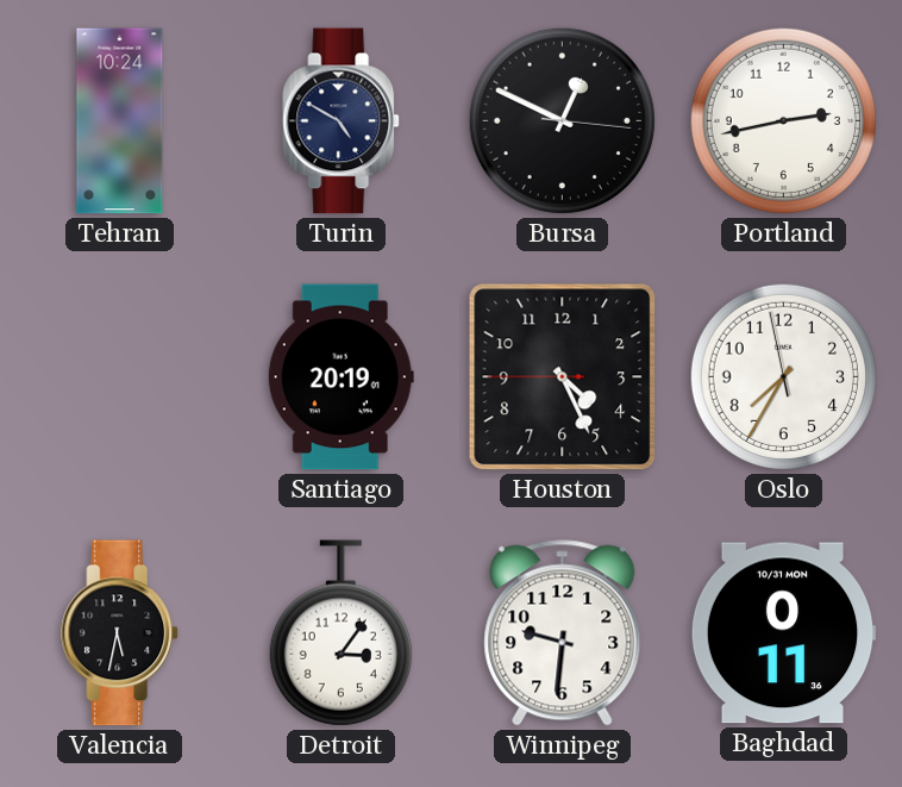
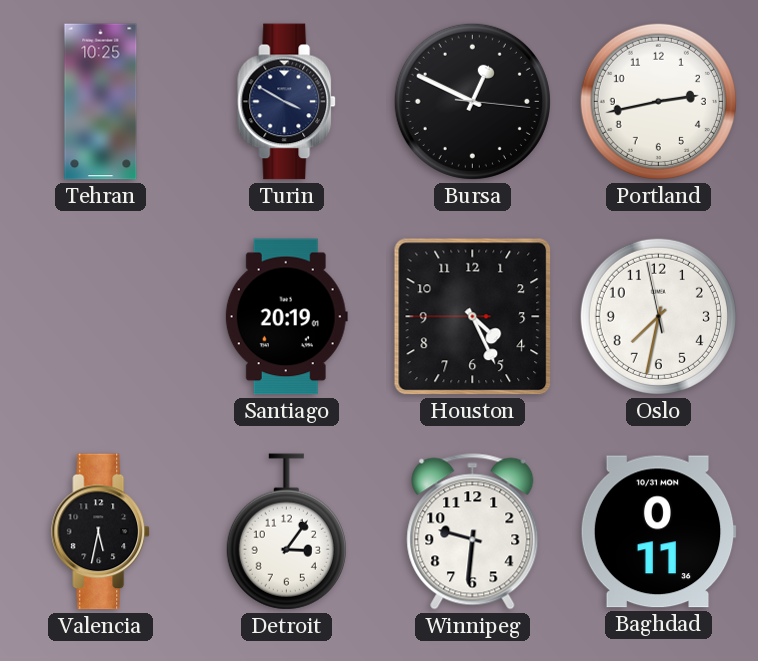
Tehran: 10:24 -> 10:25 (101, 102)
Turin: 4:50 -> 3:50 (287, 102)
Oslo: 7:34 -> 7:31 (658, 316)
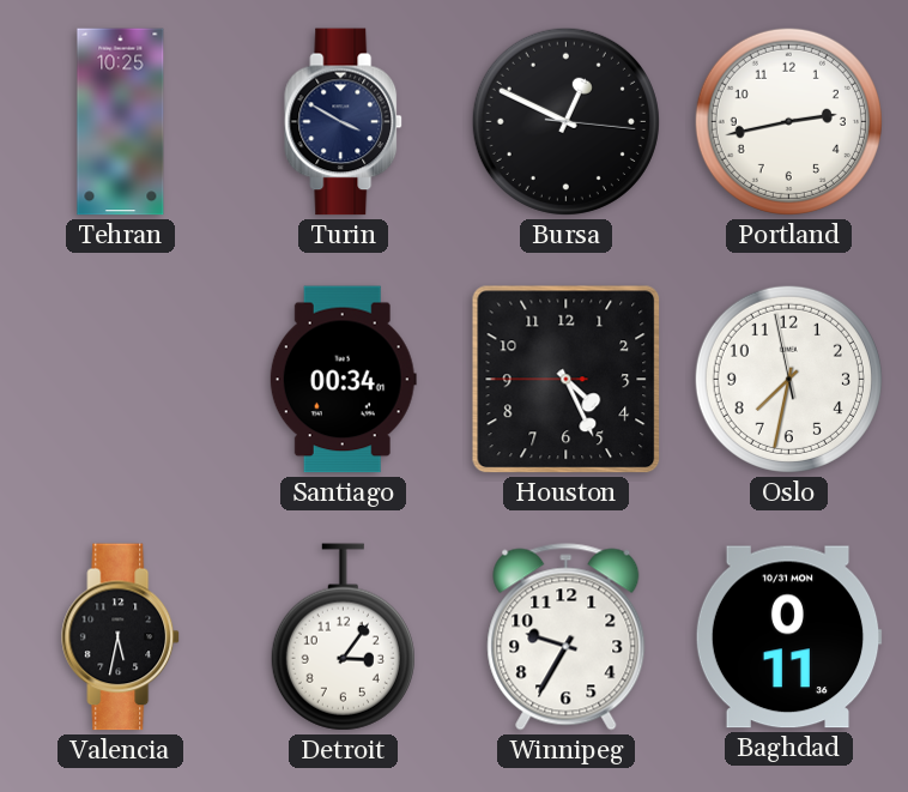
Santiago: 20:19 -> 00:34 (343, 380)
Winnipeg: 9:31 -> 9:35 (567, 637)
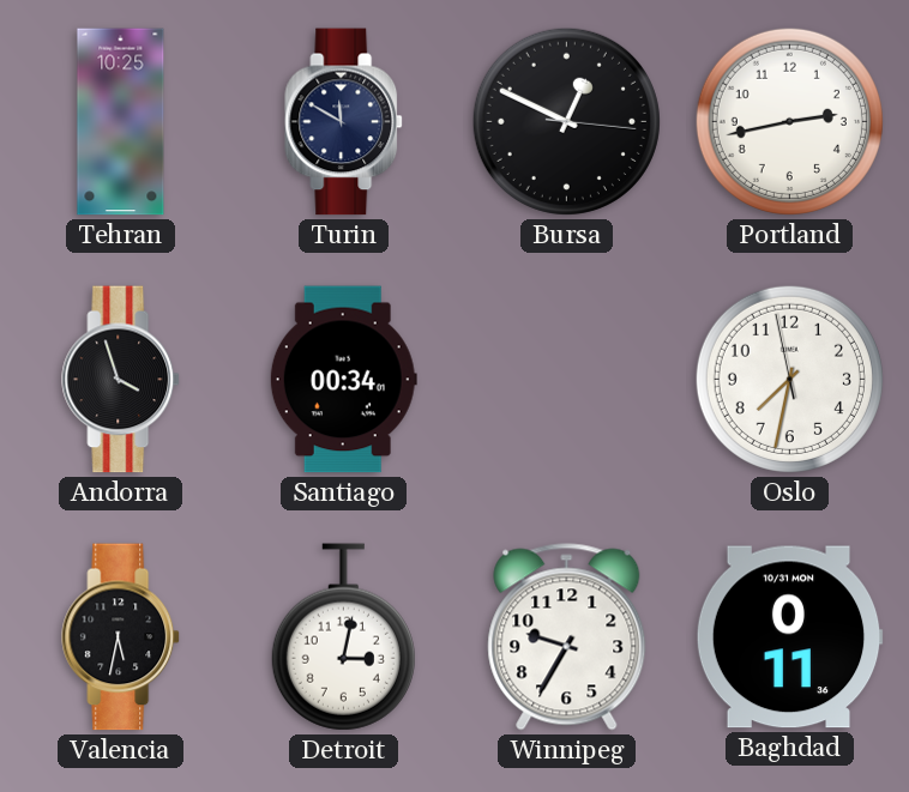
Turin: 3:50 -> 11:50 (344, 122)
Andorra: none -> 3:57 (121, 380)
Houston: 4:25 -> none (567, 380)
Detroit: 3:06 -> 3:02 (343, 637)
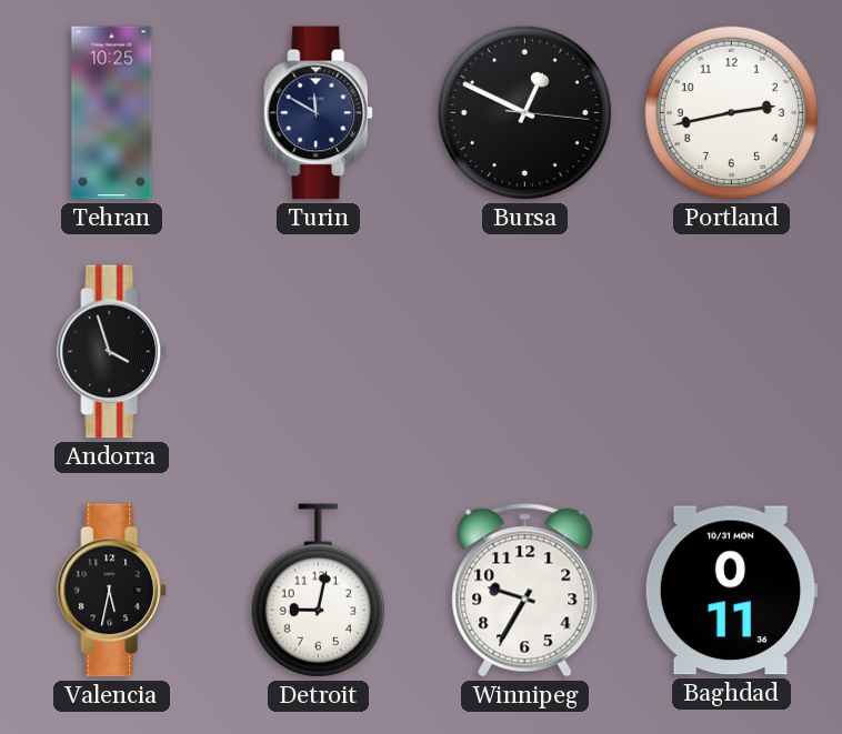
Santiago: 00:34 -> none (343, 380)
Oslo: 7:31 -> none (789, 379)
Detroit: 3:02 -> 9:02 (318, 591)
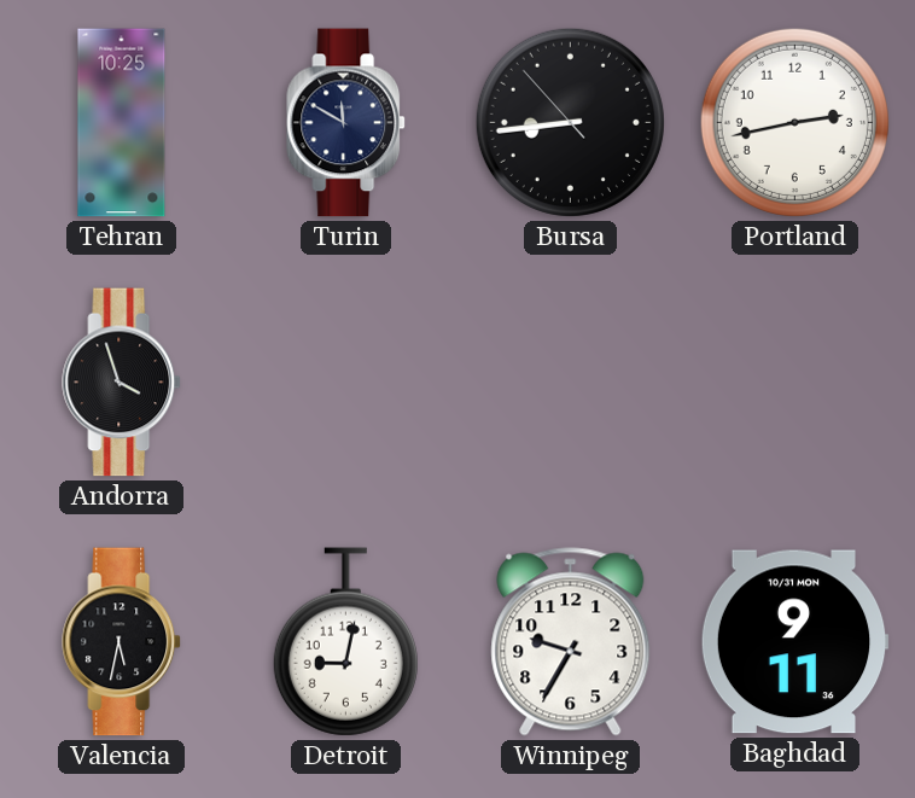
Bursa: 12:49 -> 8:43 (570, 122)
Baghdad: 0:11 -> 9:11 (794, 642)
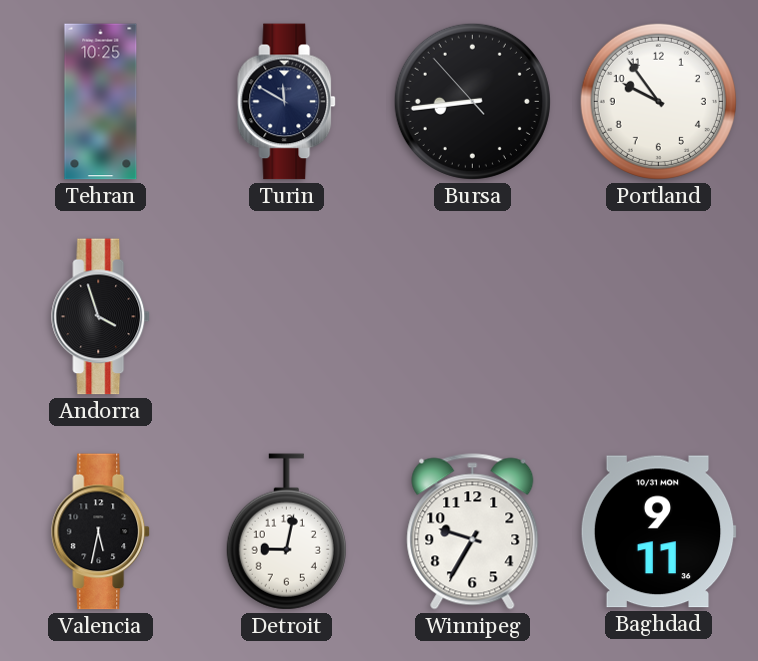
Portland: 2:43 -> 9:54 (658, 101)
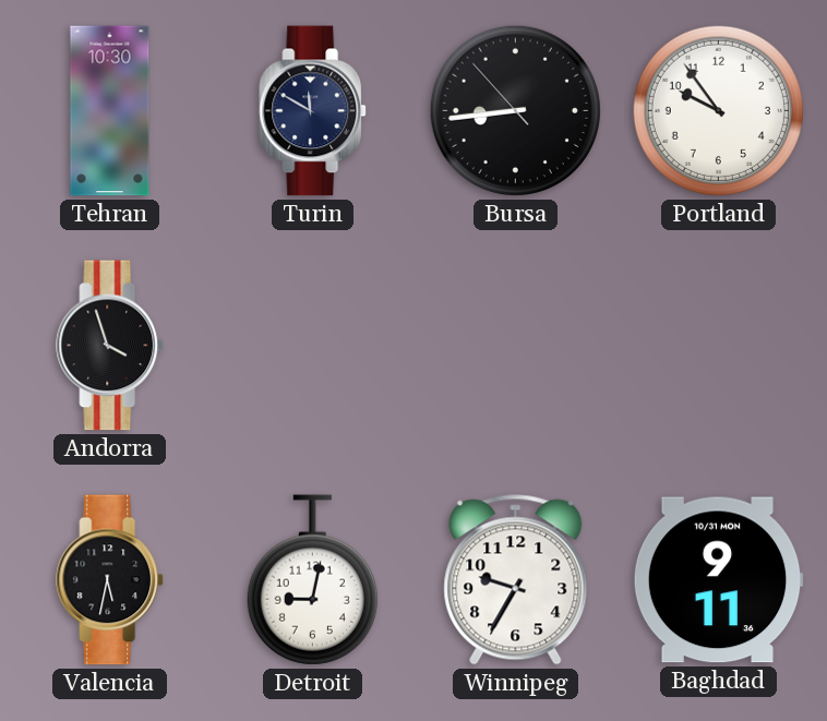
Tehran: 10:25 -> 10:30 (110, 111)
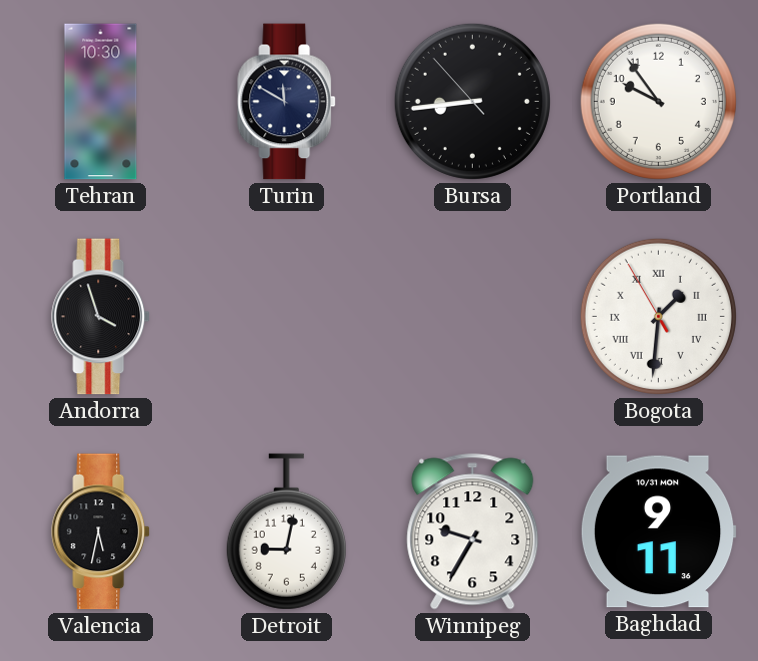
Bogota: none -> 1:30 (658, 316)
